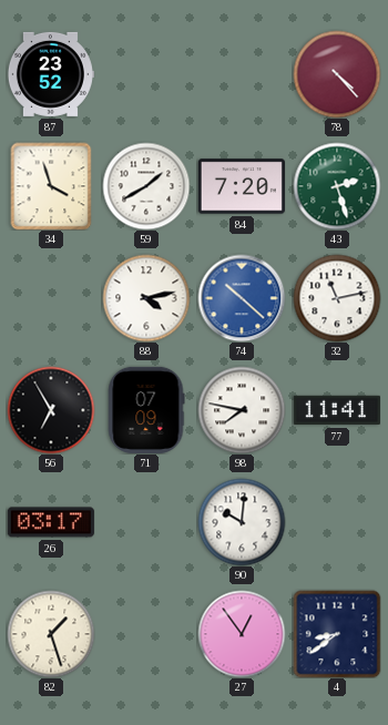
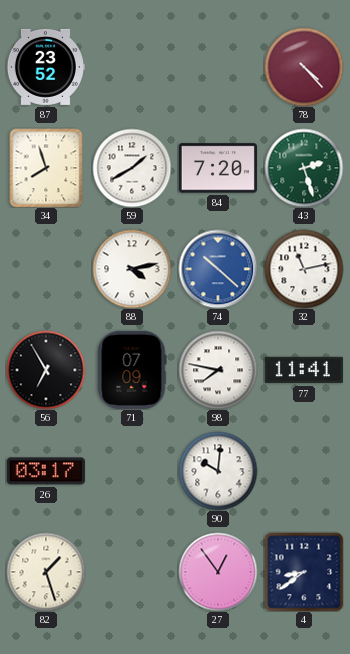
34: 3:57 -> 7:57 (46, 168)
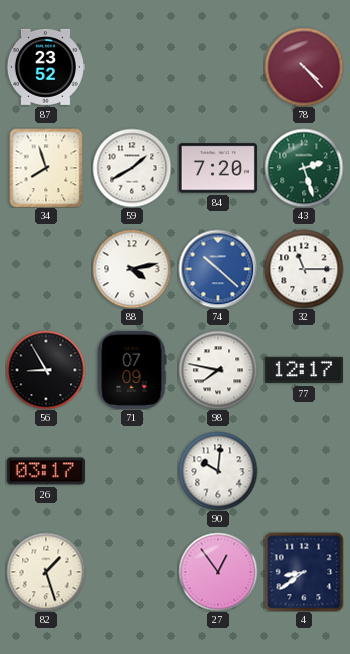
32: 11:13 -> 11:15 (304, 269)
56: 6:55 -> 8:55 (46, 370)
77: 11:41 -> 12:17 (304, 370)
